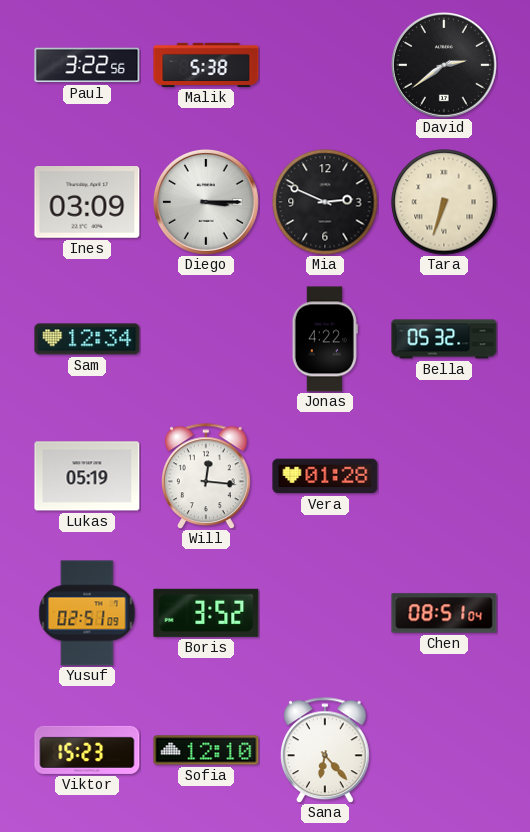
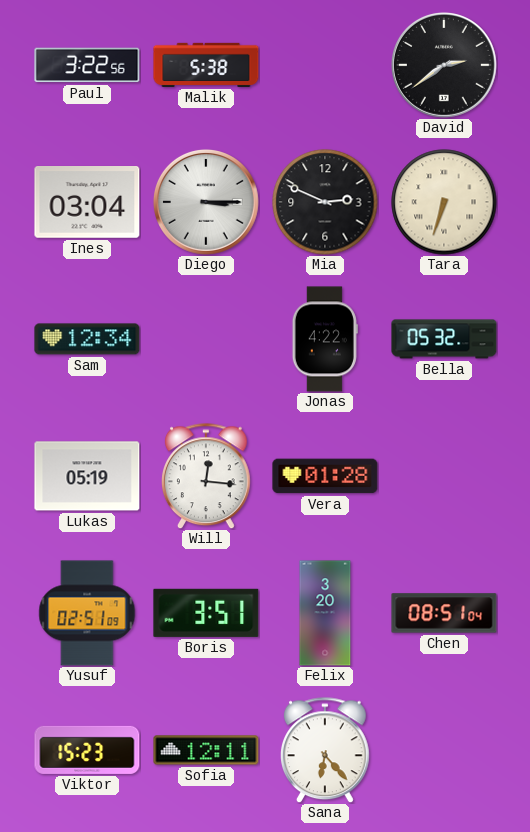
Ines: 03:09 -> 03:04 (87, 202)
Boris: 3:52 -> 3:51 (206, 613)
Felix: none -> 3:20 (325, 613)
Sofia: 12:10 -> 12:11 (206, 750)
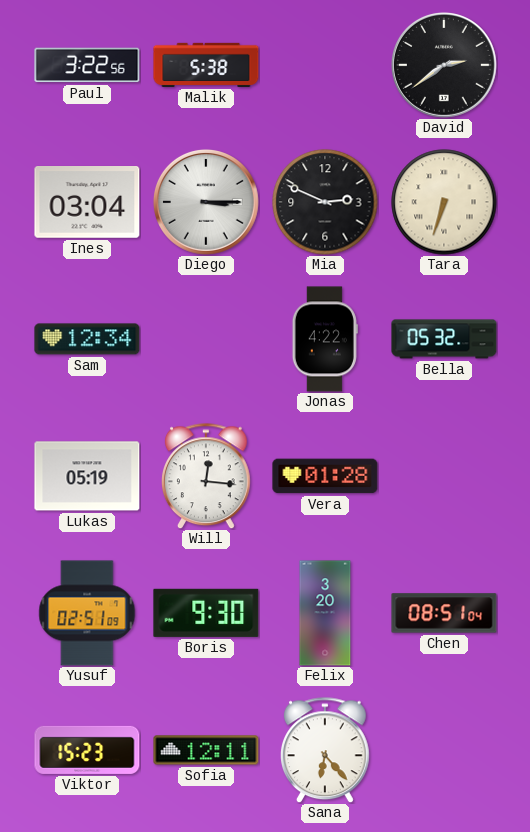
Boris: 3:51 -> 9:30 (206, 613)
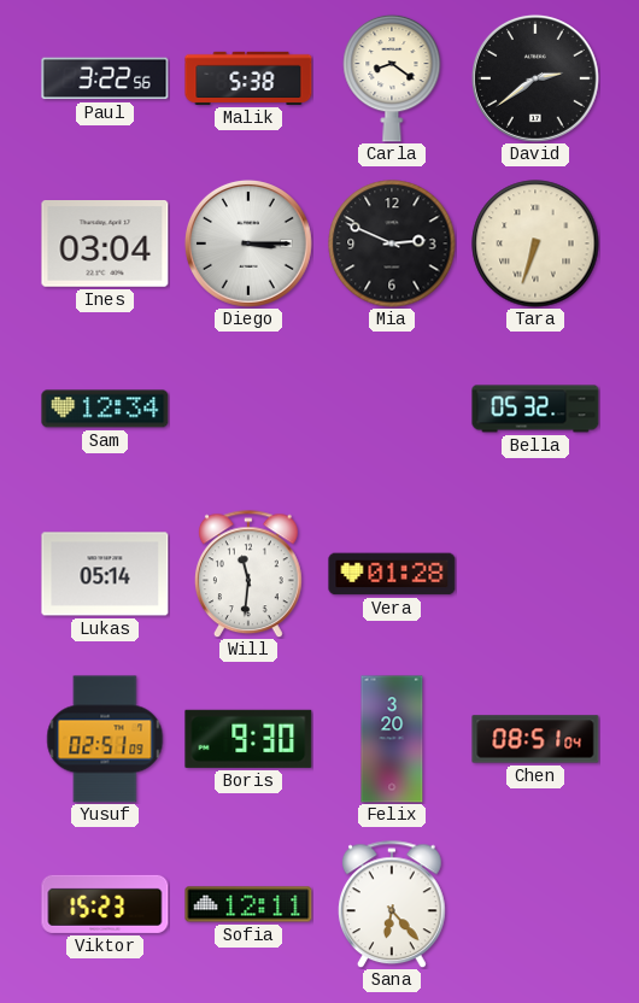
Carla: none -> 8:21 (392, 78)
Jonas: 4:22 -> none (325, 339)
Lukas: 05:19 -> 05:14 (105, 574)
Will: 12:16 -> 11:31 (250, 574)
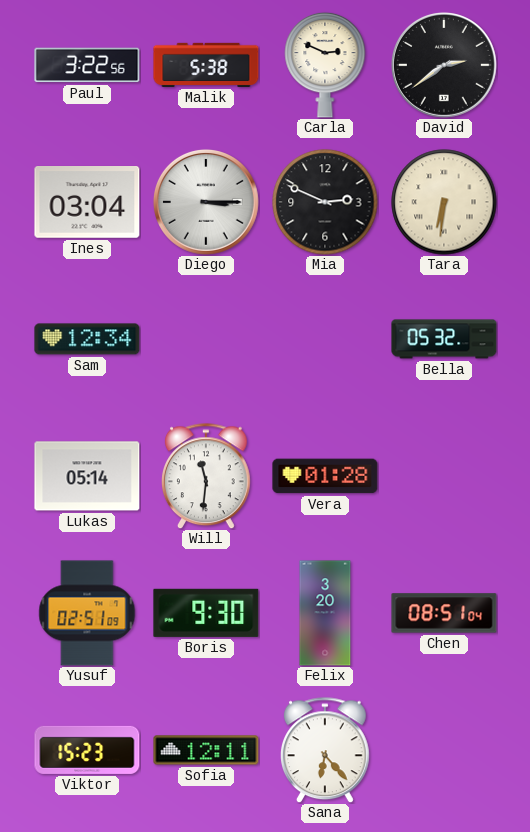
Carla: 8:21 -> 2:49 (325, 65)
Tara: 6:33 -> 6:31 (444, 202)
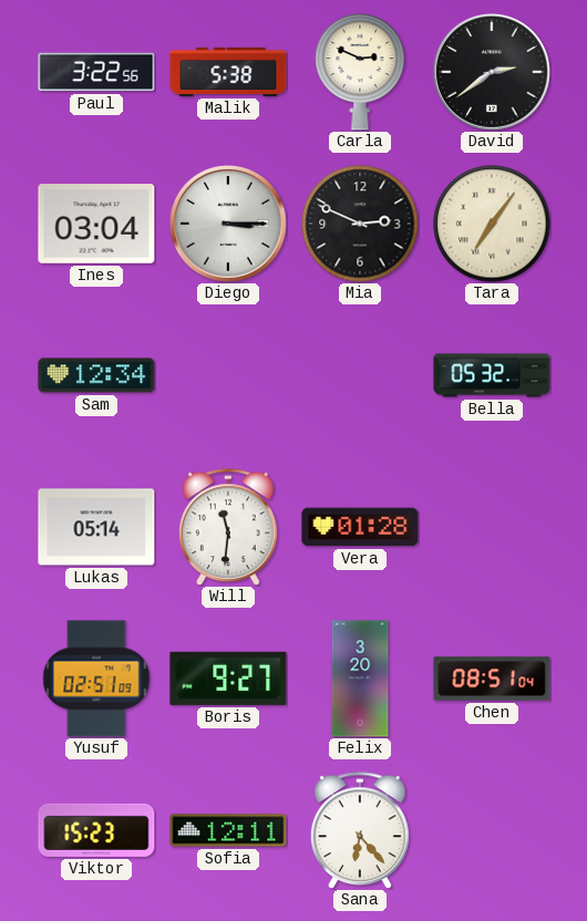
Tara: 6:31 -> 7:06 (492, 224)
Boris: 9:30 -> 9:27 (228, 679)
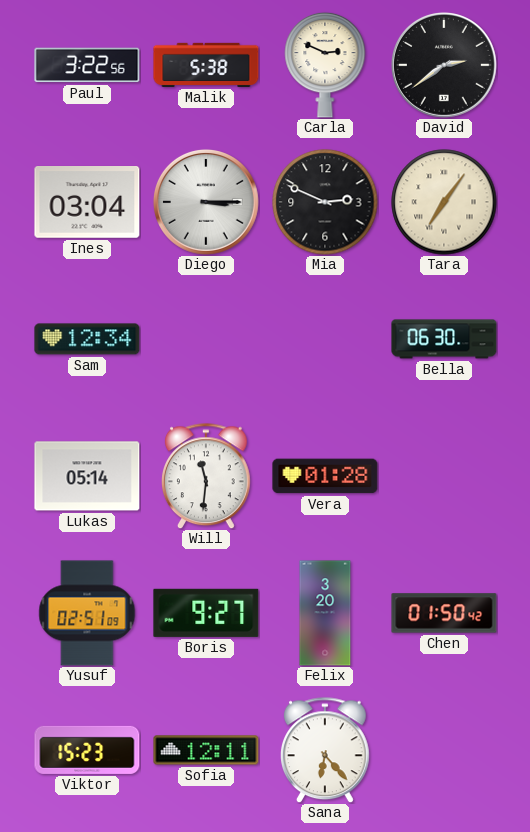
Bella: 05:32 -> 06:30 (444, 339)
Chen: 08:51 -> 01:50 (444, 613)
